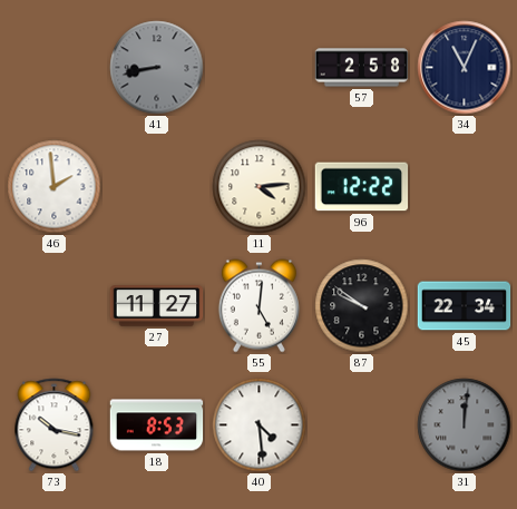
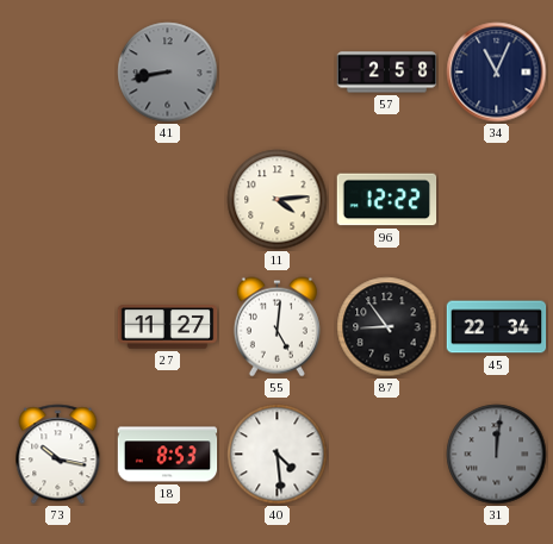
46: 1:59 -> none (55, 187)
87: 9:51 -> 8:54 (387, 327)
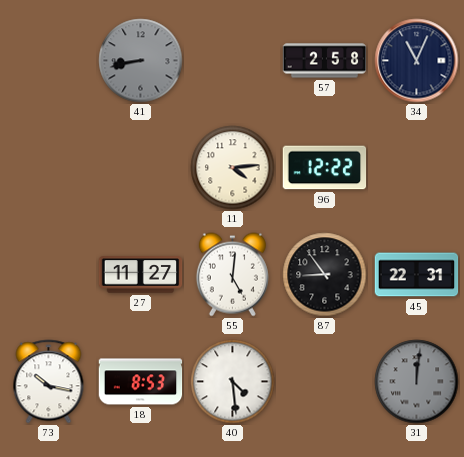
45: 22:34 -> 22:31 (417, 275)
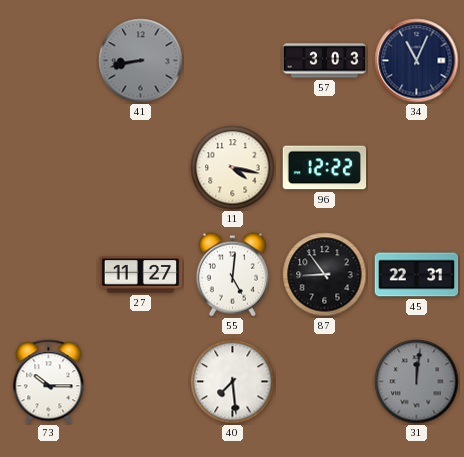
57: 2:58 -> 3:03 (325, 61)
11: 4:14 -> 4:17 (233, 168)
73: 10:17 -> 10:15 (49, 382)
18: 8:53 -> none (141, 382)
40: 4:29 -> 7:29 (233, 382)
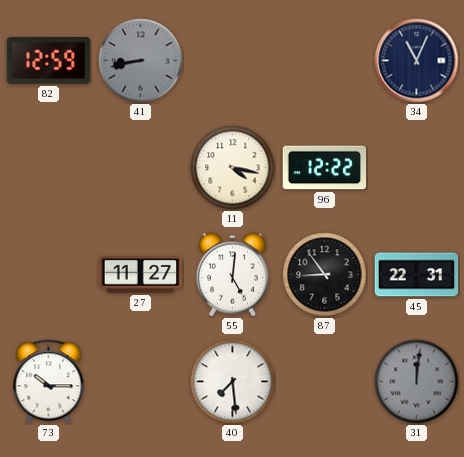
82: none -> 12:59 (49, 61)
57: 3:03 -> none (325, 61)
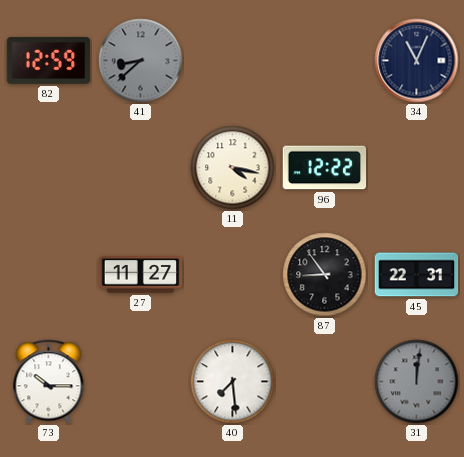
41: 8:43 -> 8:38 (141, 61)
55: 5:01 -> none (232, 275)
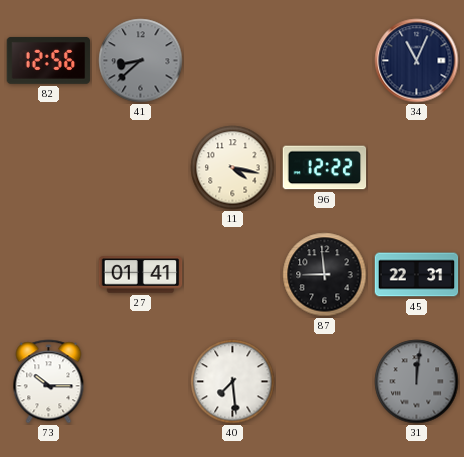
82: 12:59 -> 12:56 (49, 61)
27: 11:27 -> 01:41 (141, 275)
87: 8:54 -> 8:59 (325, 275)
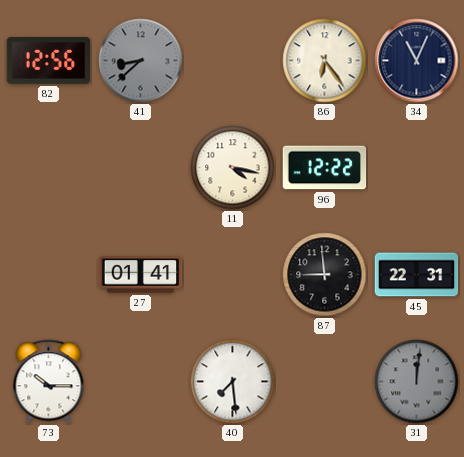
86: none -> 6:24 (325, 61)
